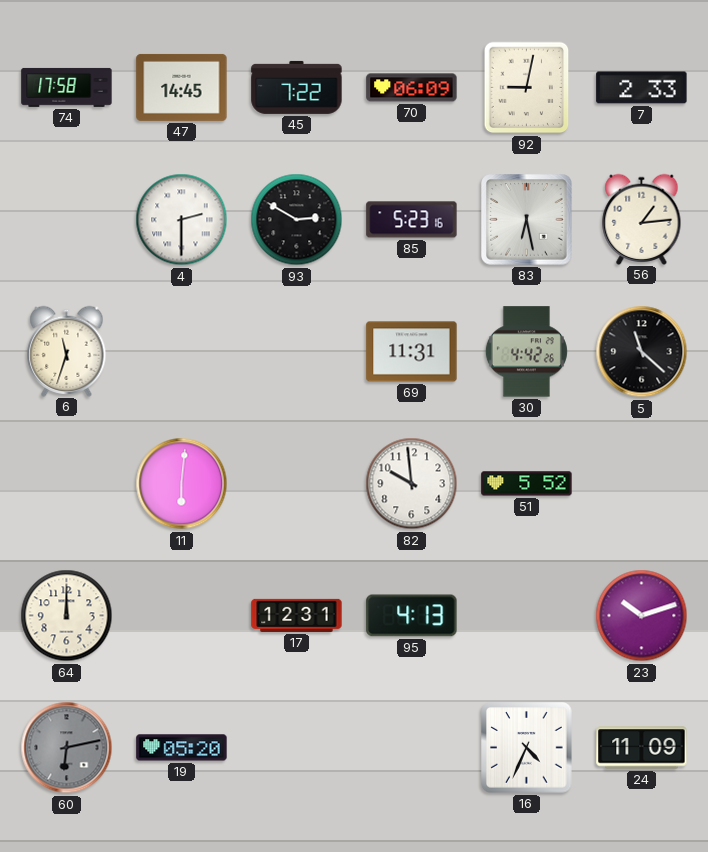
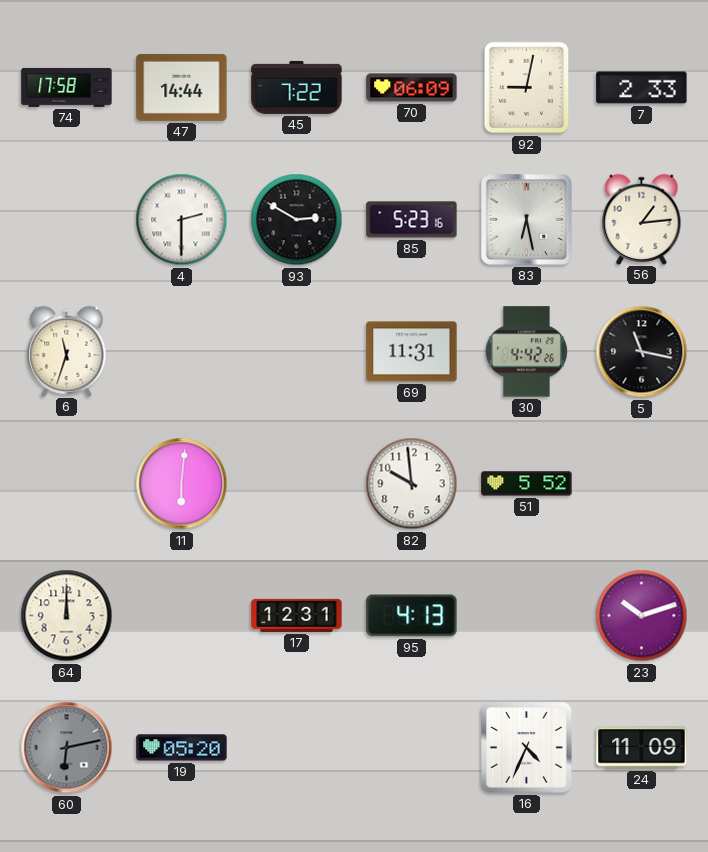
47: 14:45 -> 14:44 (182, 87)
5: 11:22 -> 11:17 (642, 352)
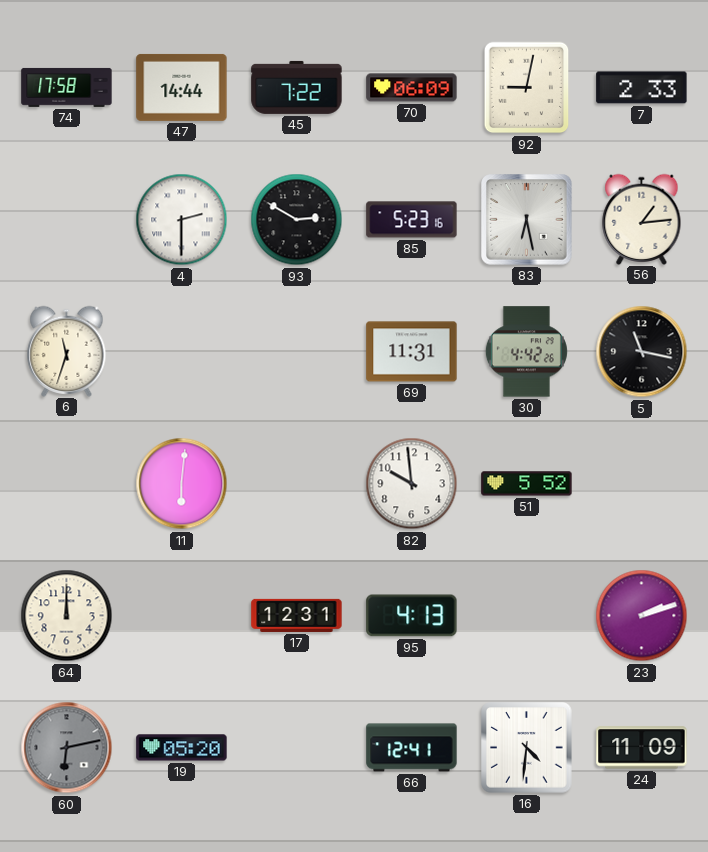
23: 10:12 -> 2:12 (642, 616)
66: none -> 12:41 (412, 748)
16: 4:34 -> 4:31 (527, 748)
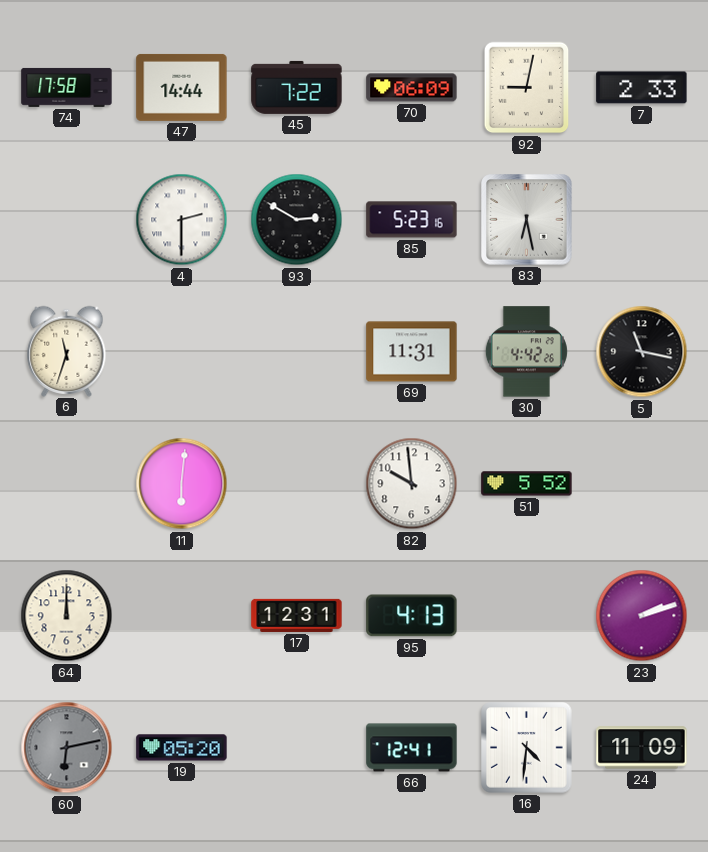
56: 1:14 -> none (642, 219)
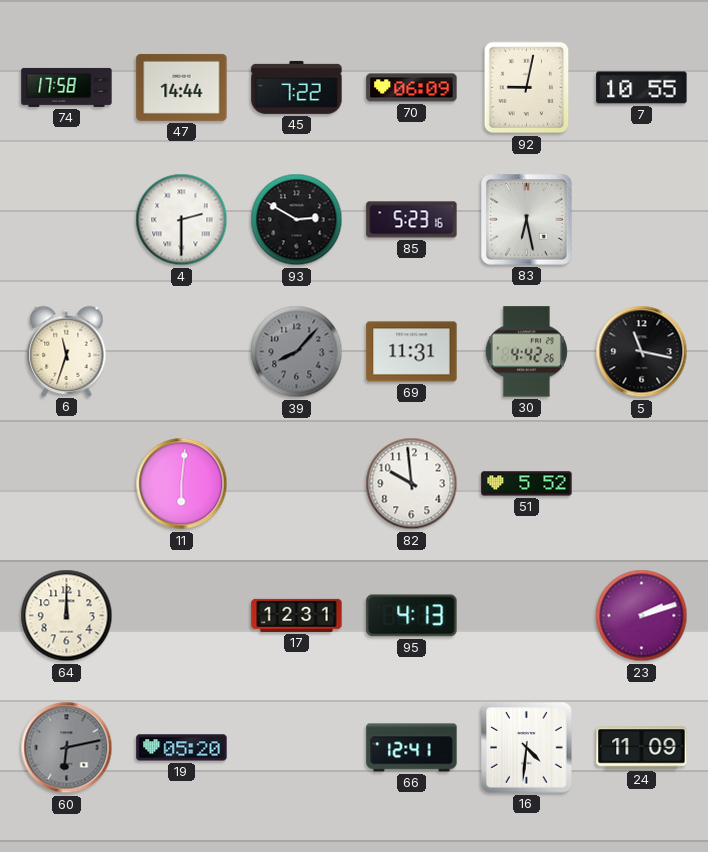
7: 2:33 -> 10:55 (642, 88)
39: none -> 8:07 (297, 352)
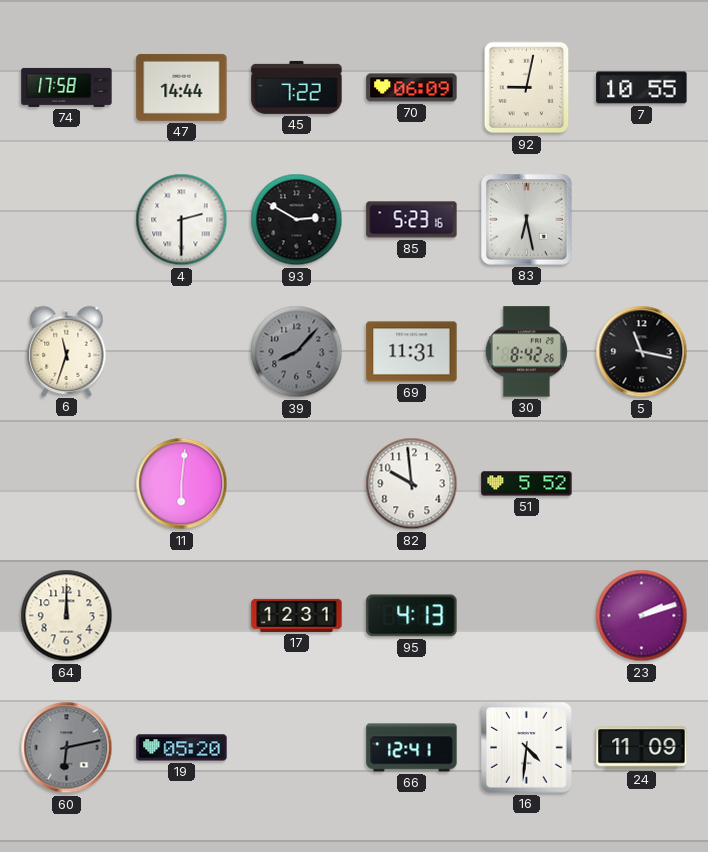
30: 4:42 -> 8:42 (526, 352)
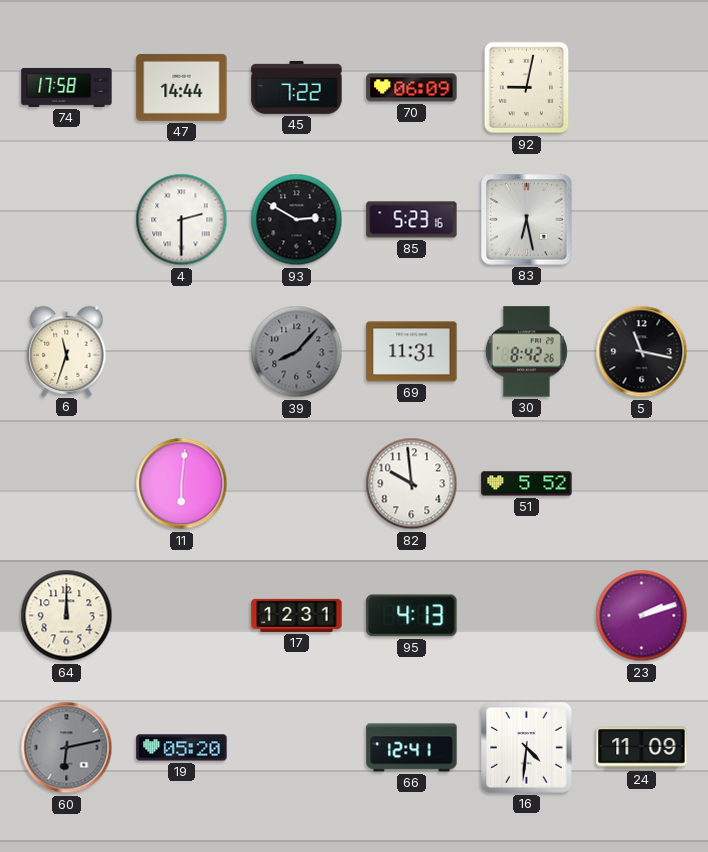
7: 10:55 -> none (642, 88)
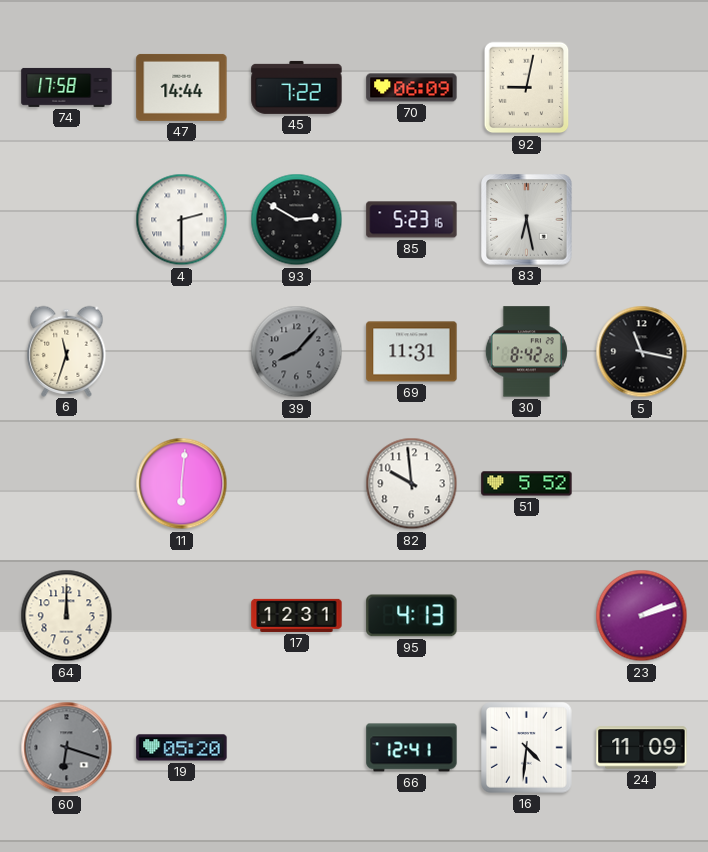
60: 6:13 -> 6:18 (67, 748)
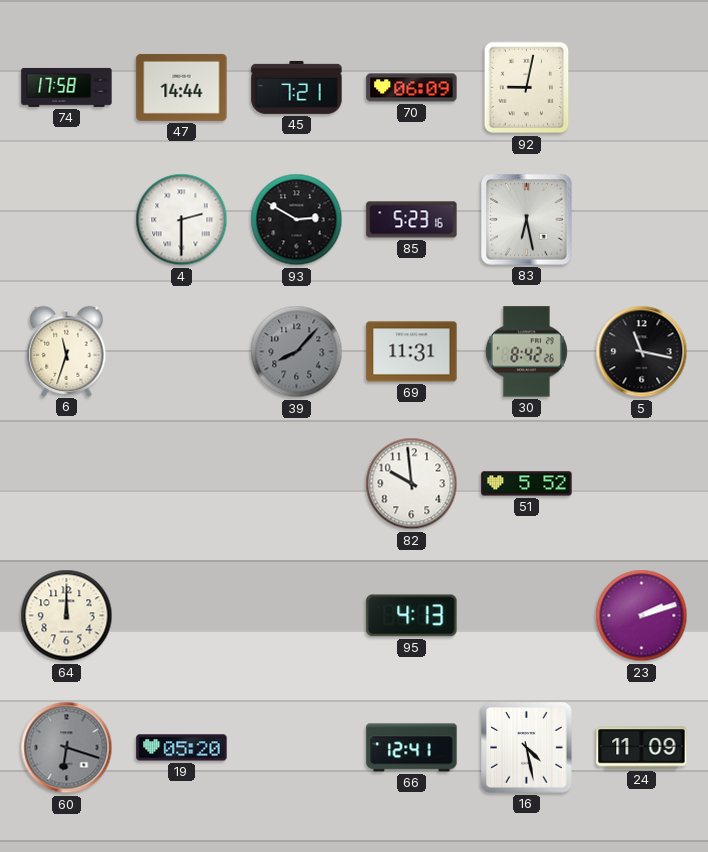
45: 7:22 -> 7:21 (297, 87)
11: 6:01 -> none (182, 484)
17: 12:31 -> none (297, 615)
16: 4:31 -> 4:28 (527, 748)
